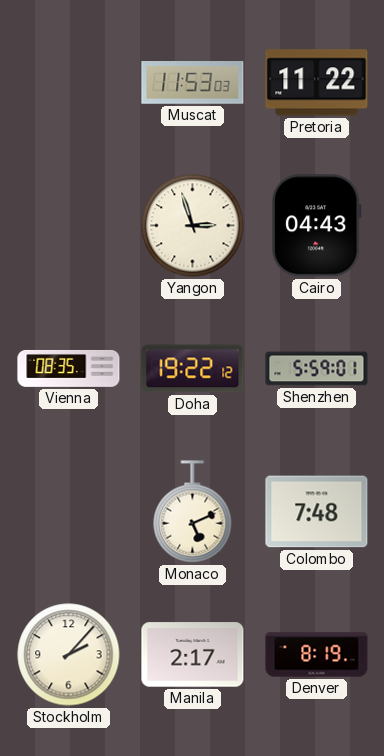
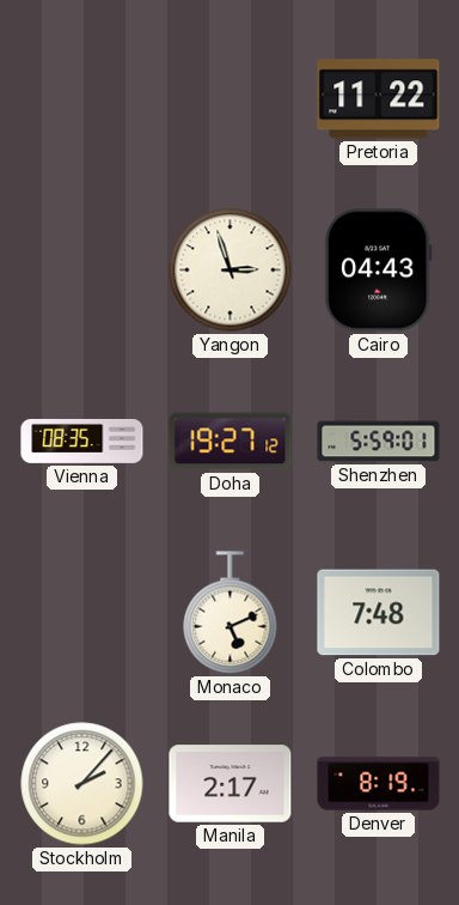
Muscat: 11:53 -> none (193, 83)
Doha: 19:22 -> 19:27 (231, 442)
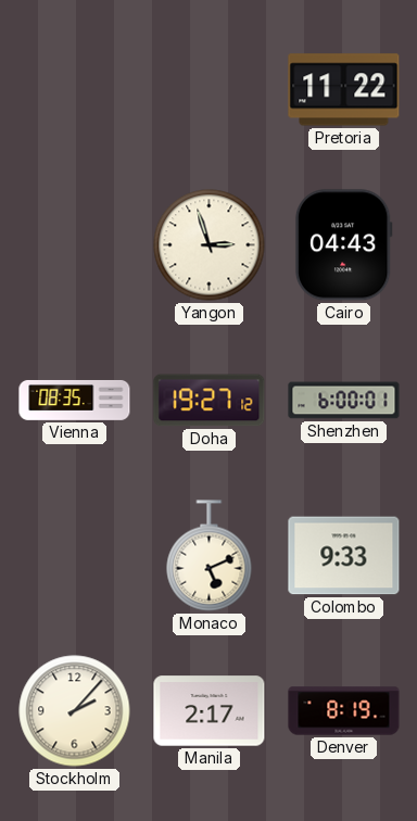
Shenzhen: 5:59 -> 6:00 (344, 401)
Colombo: 7:48 -> 9:33 (344, 556)
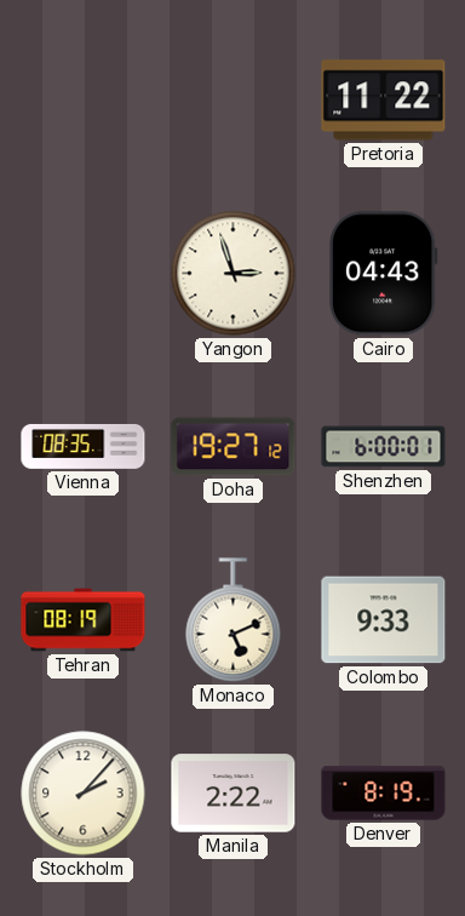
Tehran: none -> 08:19 (84, 620)
Manila: 2:17 -> 2:22 (234, 794)
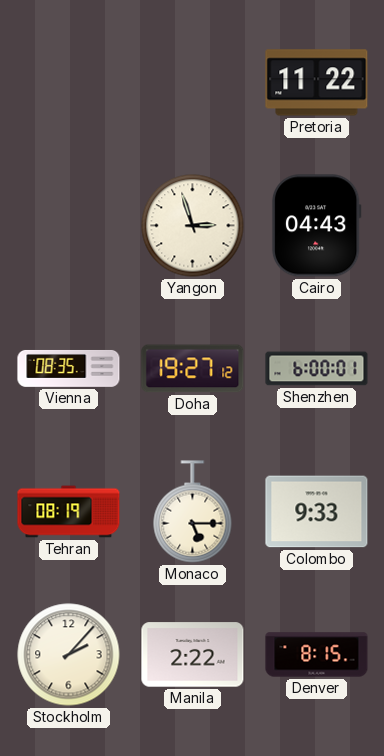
Monaco: 5:11 -> 5:15 (193, 512)
Denver: 8:19 -> 8:15 (317, 655)
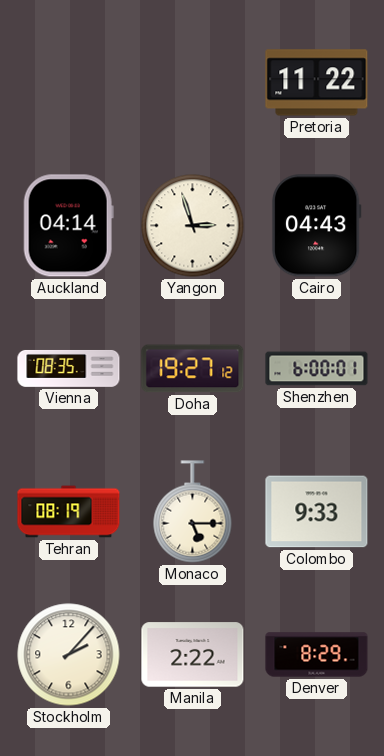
Auckland: none -> 04:14 (68, 226)
Denver: 8:15 -> 8:29 (317, 655)
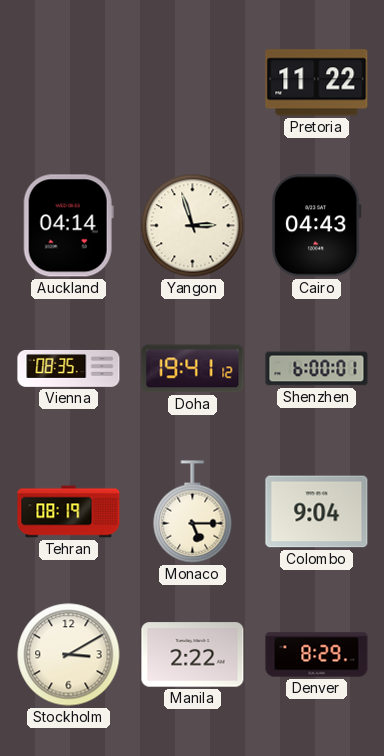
Doha: 19:27 -> 19:41 (193, 369)
Colombo: 9:33 -> 9:04 (317, 512)
Stockholm: 2:07 -> 3:10 (69, 655)
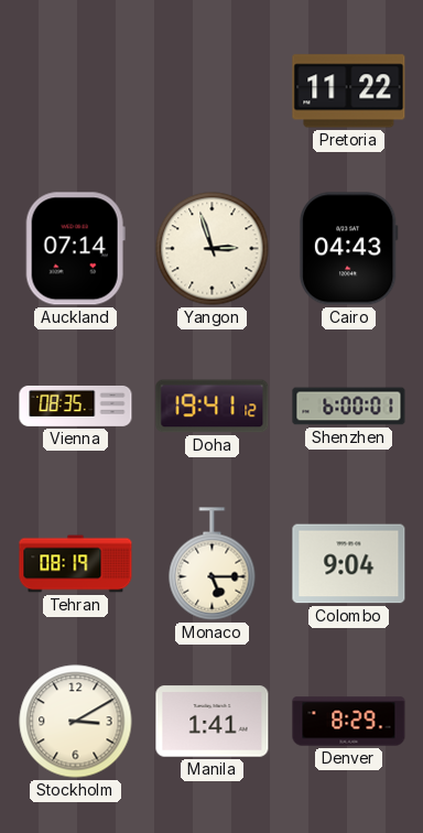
Auckland: 04:14 -> 07:14 (75, 249)
Manila: 2:22 -> 1:41 (213, 722)
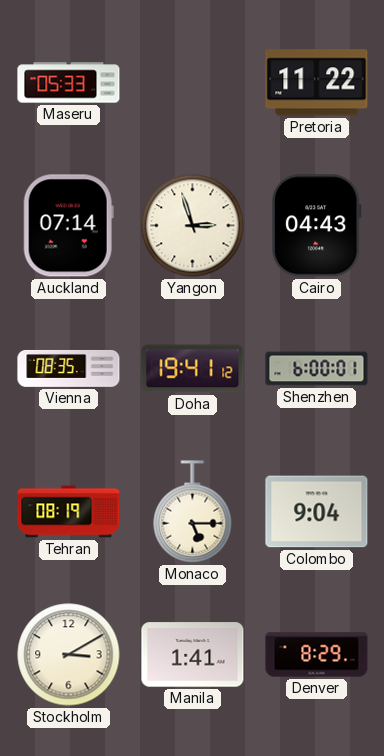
Maseru: none -> 05:33 (69, 83)
